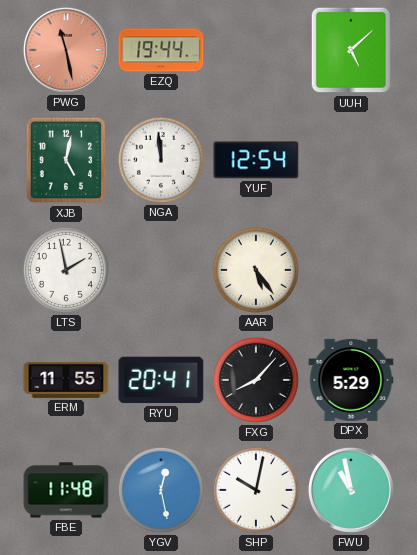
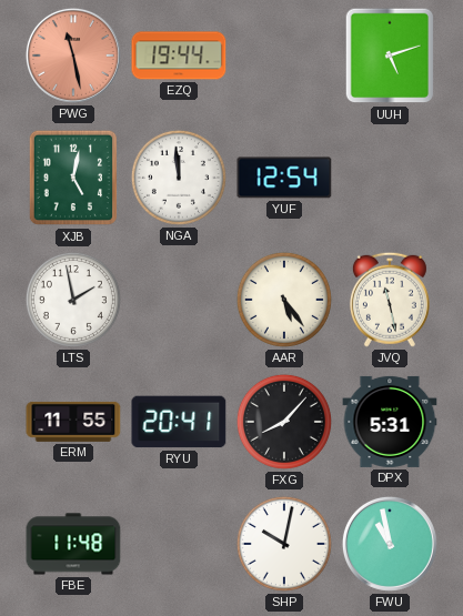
UUH: 5:08 -> 5:12 (390, 55)
JVQ: none -> 11:28 (390, 300)
DPX: 5:29 -> 5:31 (390, 422)
YGV: 12:28 -> none (161, 490)
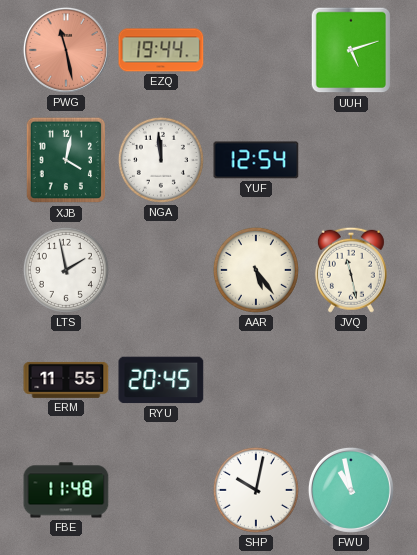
XJB: 5:02 -> 4:02 (65, 160)
RYU: 20:41 -> 20:45 (161, 380)
FXG: 8:07 -> none (284, 422)
DPX: 5:31 -> none (390, 422)
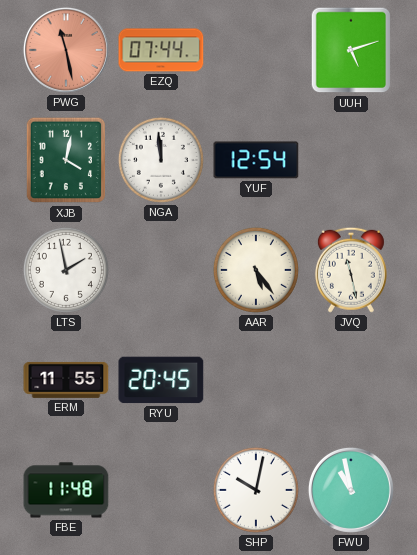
EZQ: 19:44 -> 07:44 (161, 50)
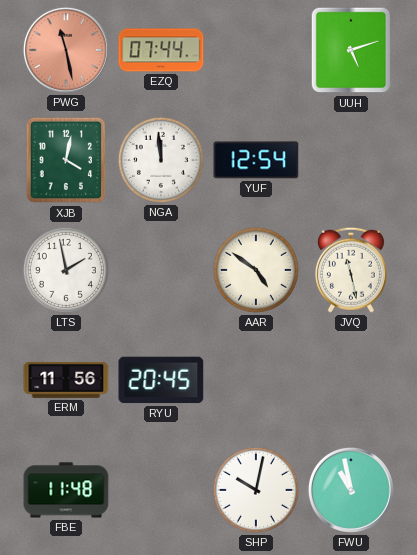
AAR: 5:24 -> 4:51 (256, 270)
ERM: 11:55 -> 11:56 (66, 380)
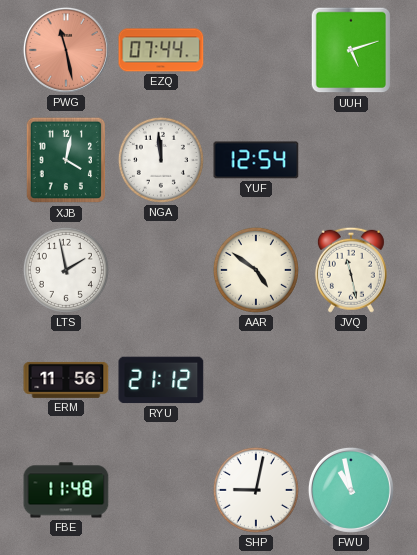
RYU: 20:45 -> 21:12 (161, 380)
SHP: 10:02 -> 9:02 (256, 490)
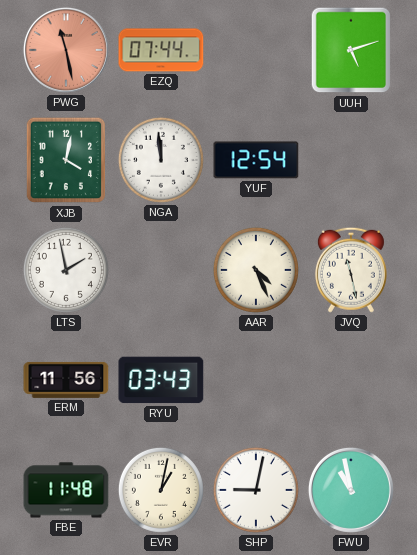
AAR: 4:51 -> 4:26 (256, 270)
RYU: 21:12 -> 03:43 (161, 380)
EVR: none -> 1:02 (161, 490)
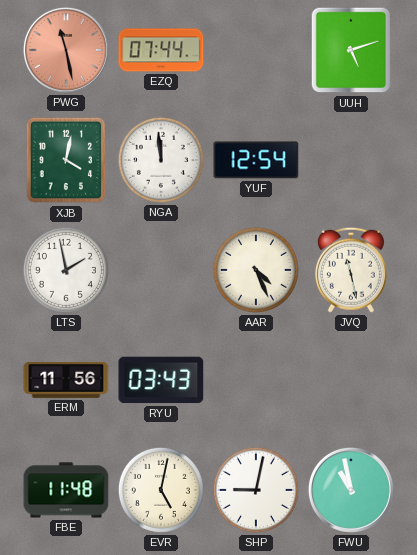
EVR: 1:02 -> 5:02 (161, 490)
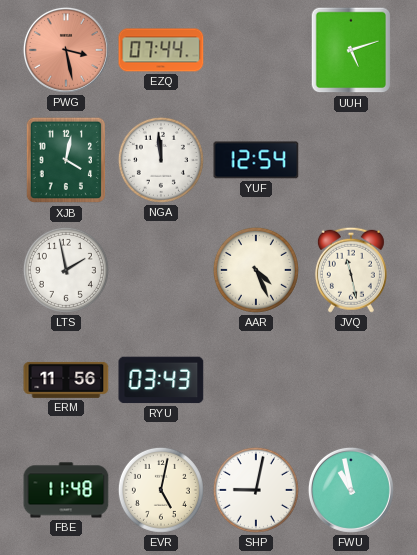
PWG: 11:28 -> 3:28 (66, 50)
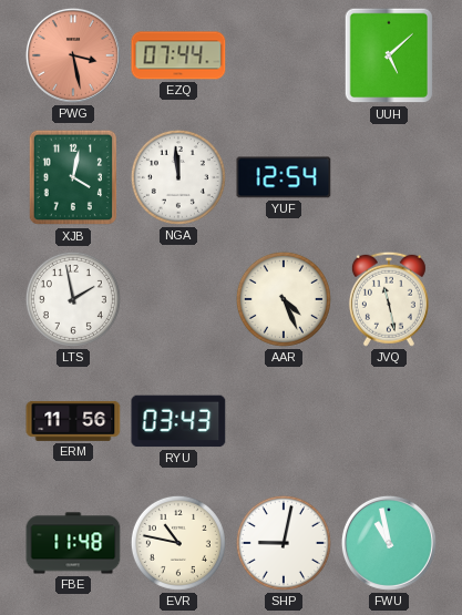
UUH: 5:12 -> 5:08 (389, 55)
EVR: 5:02 -> 10:47 (178, 543)
